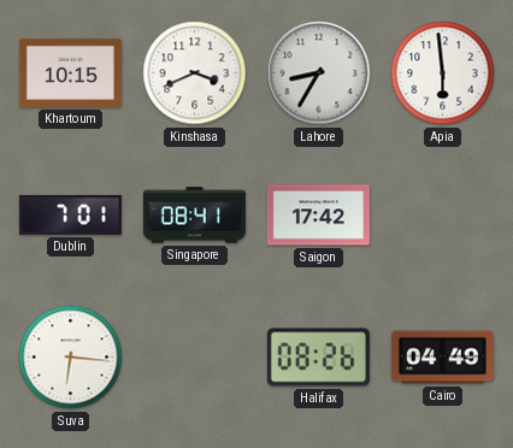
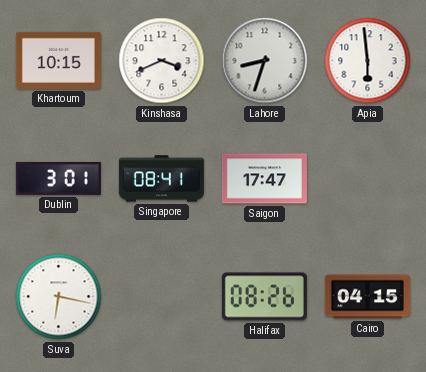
Lahore: 8:35 -> 8:33 (265, 61)
Dublin: 7:01 -> 3:01 (58, 178)
Saigon: 17:42 -> 17:47 (264, 179)
Suva: 6:16 -> 6:17 (59, 297)
Cairo: 04:49 -> 04:15 (367, 297)
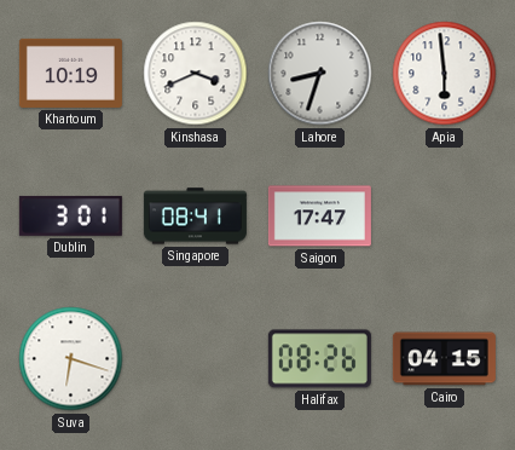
Khartoum: 10:15 -> 10:19 (70, 73)
Suva: 6:17 -> 6:18 (71, 359)
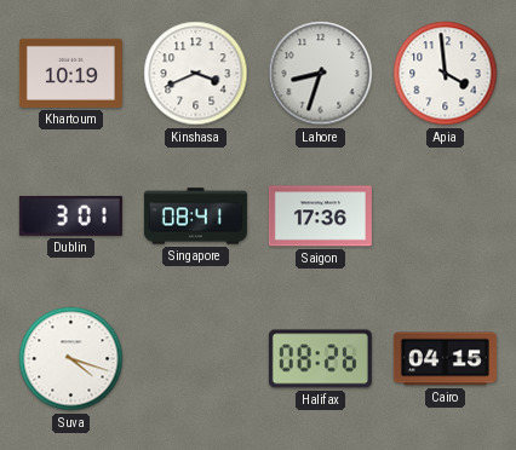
Apia: 5:59 -> 3:59 (446, 74)
Saigon: 17:47 -> 17:36 (320, 217)
Suva: 6:18 -> 4:18 (71, 359)
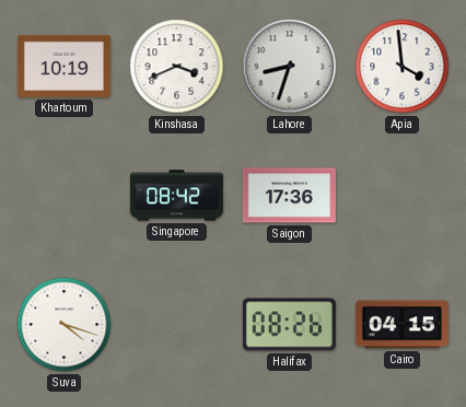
Dublin: 3:01 -> none (70, 215)
Singapore: 08:41 -> 08:42 (176, 196)
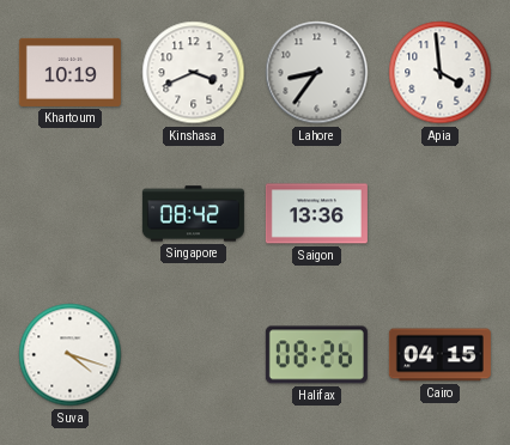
Lahore: 8:33 -> 8:36 (317, 73)
Saigon: 17:36 -> 13:36 (316, 214)
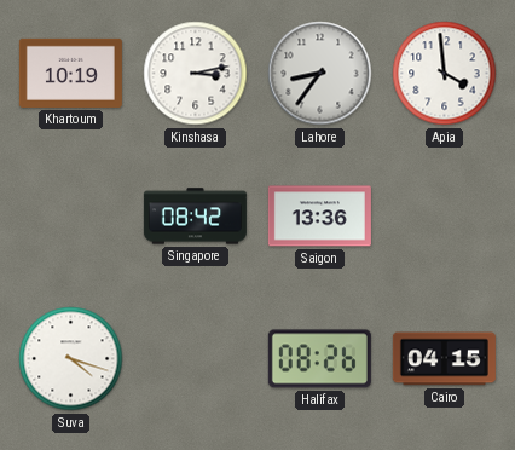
Kinshasa: 3:41 -> 3:13 (196, 74)
